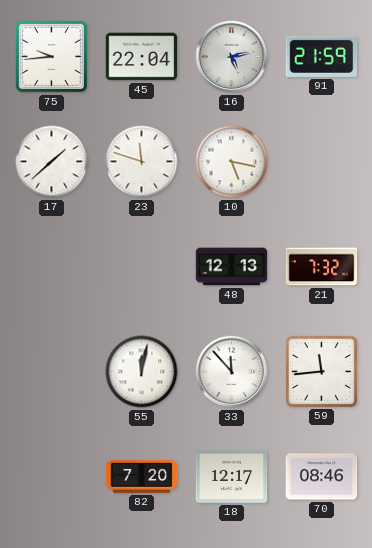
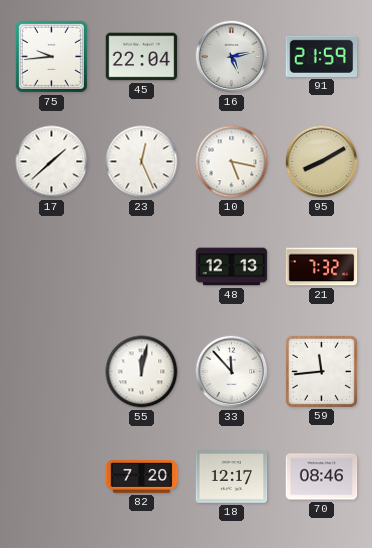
23: 11:48 -> 12:26 (142, 162)
95: none -> 8:10 (322, 162)
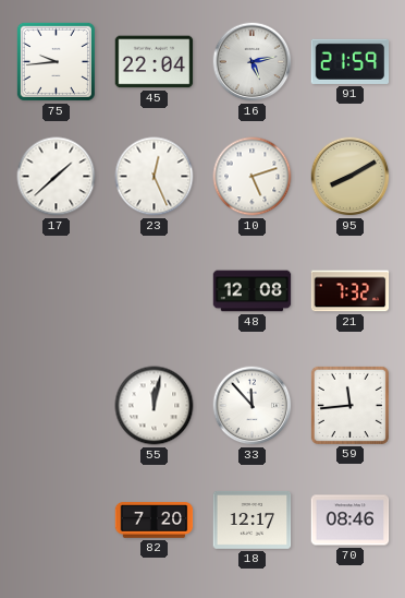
10: 5:17 -> 5:12 (253, 177)
48: 12:13 -> 12:08 (253, 291)
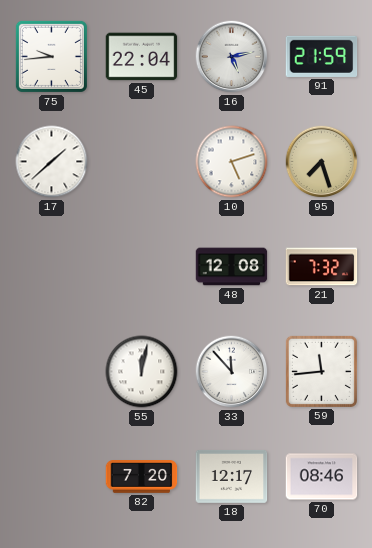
23: 12:26 -> none (155, 177)
95: 8:10 -> 7:27 (322, 162)
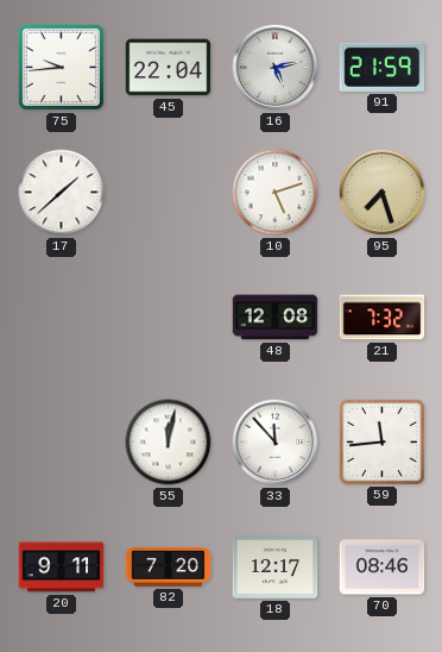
20: none -> 9:11 (62, 568)
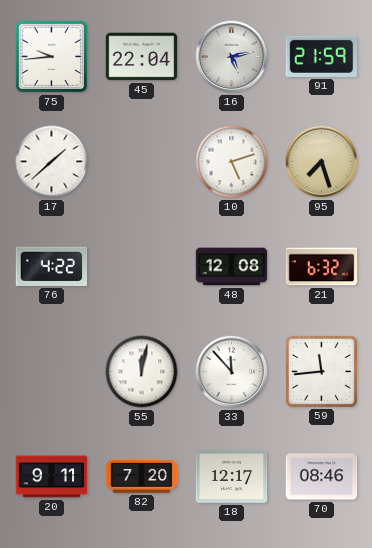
76: none -> 4:22 (52, 266)
21: 7:32 -> 6:32 (322, 267)
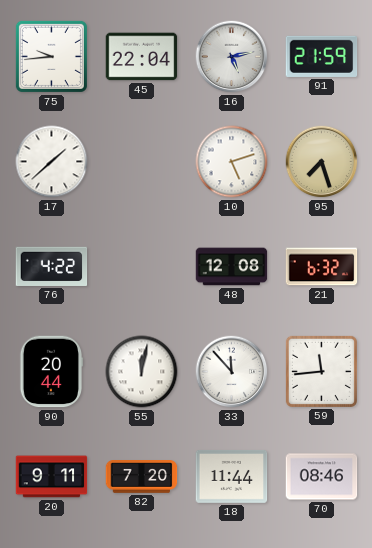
90: none -> 20:44 (50, 372)
18: 12:17 -> 11:44 (232, 476)
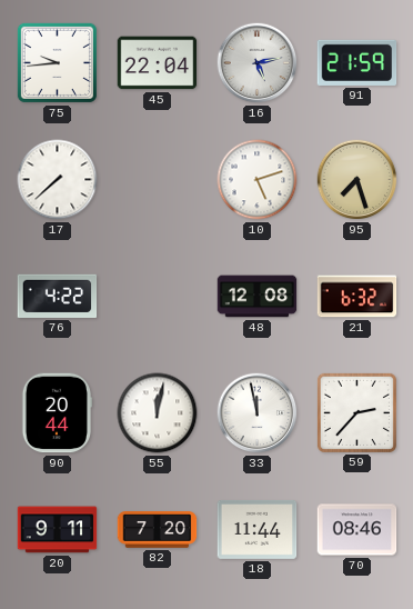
17: 1:38 -> 7:38 (58, 180)
33: 11:53 -> 11:58 (258, 413)
59: 11:44 -> 2:37 (356, 412)
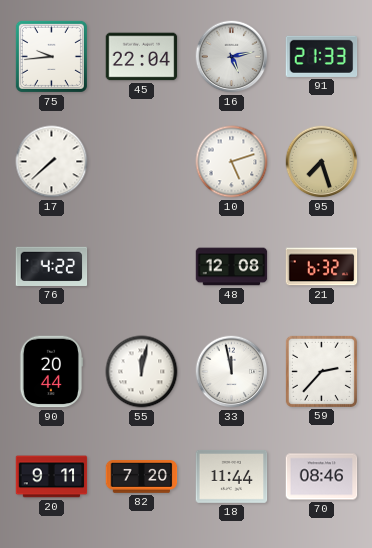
91: 21:59 -> 21:33 (322, 56)
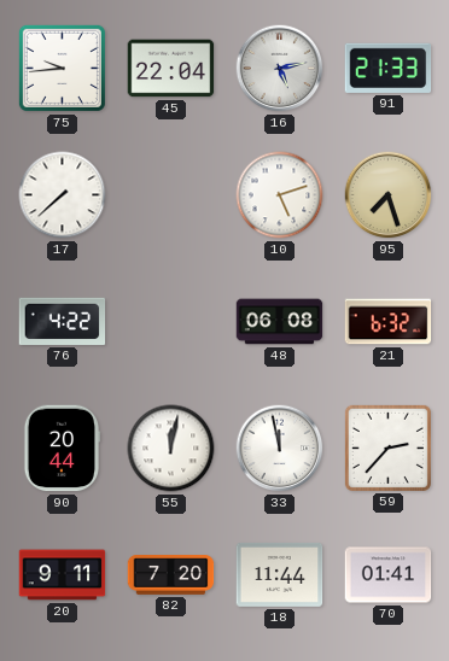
48: 12:08 -> 06:08 (280, 322)
70: 08:46 -> 01:41 (389, 575)
